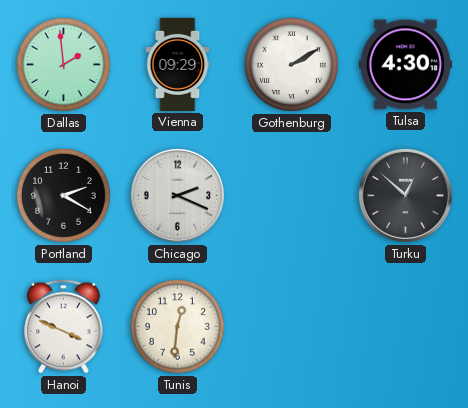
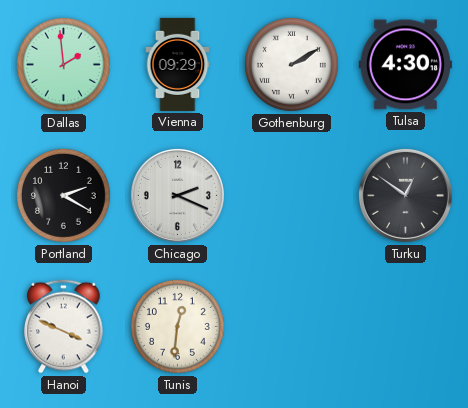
Turku: 12:52 -> 12:51 (405, 195)
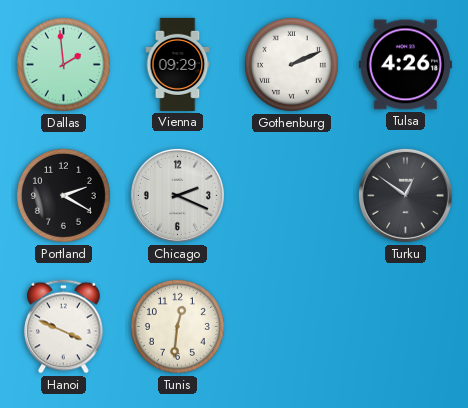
Gothenburg: 2:10 -> 2:11 (291, 64)
Tulsa: 4:30 -> 4:26 (405, 65)
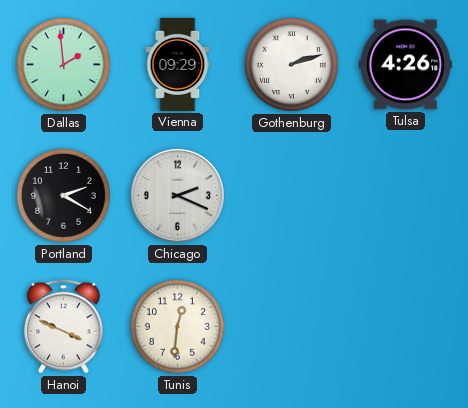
Gothenburg: 2:11 -> 2:12 (291, 64)
Turku: 12:51 -> none (405, 195)
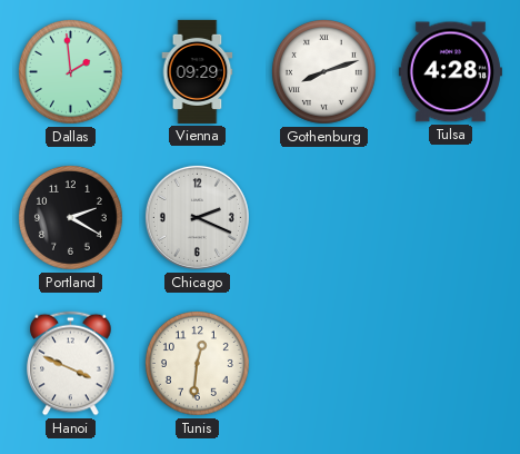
Gothenburg: 2:12 -> 8:12 (323, 71)
Tulsa: 4:26 -> 4:28 (450, 72)
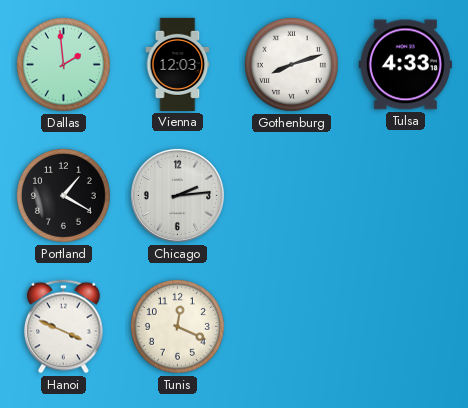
Vienna: 09:29 -> 12:03 (178, 64)
Tulsa: 4:28 -> 4:33 (405, 65)
Portland: 2:20 -> 1:20 (63, 195)
Chicago: 2:19 -> 2:14 (177, 195)
Tunis: 12:31 -> 12:19 (177, 326)
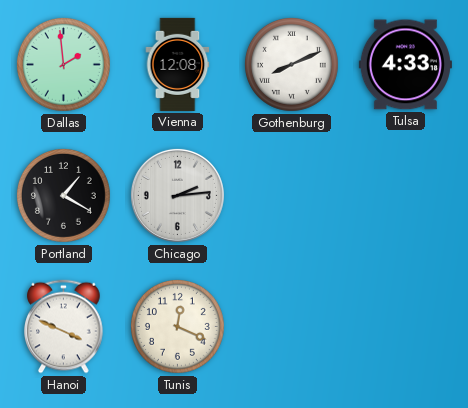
Vienna: 12:03 -> 12:08 (178, 64)
Gothenburg: 8:12 -> 8:11 (291, 64)
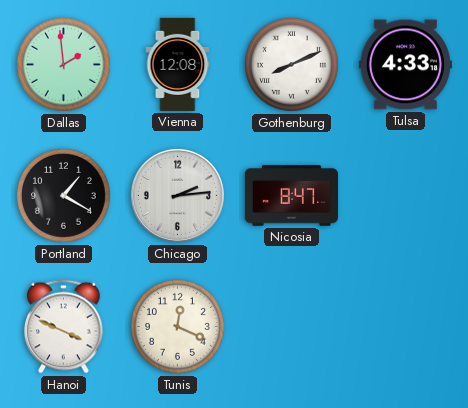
Nicosia: none -> 8:47 (291, 196)
